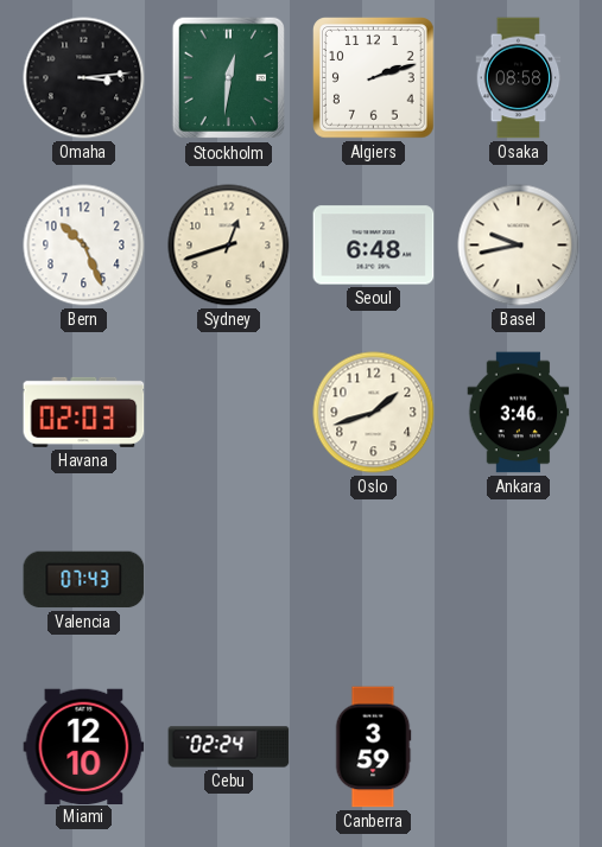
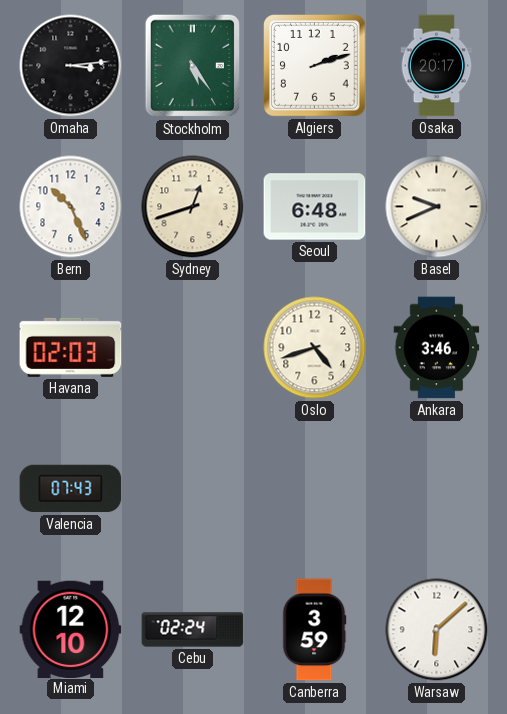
Stockholm: 12:31 -> 5:24 (193, 66)
Osaka: 08:58 -> 20:17 (437, 66)
Basel: 9:43 -> 9:41 (437, 207)
Oslo: 1:42 -> 4:42 (315, 348)
Warsaw: none -> 6:08 (437, 630)
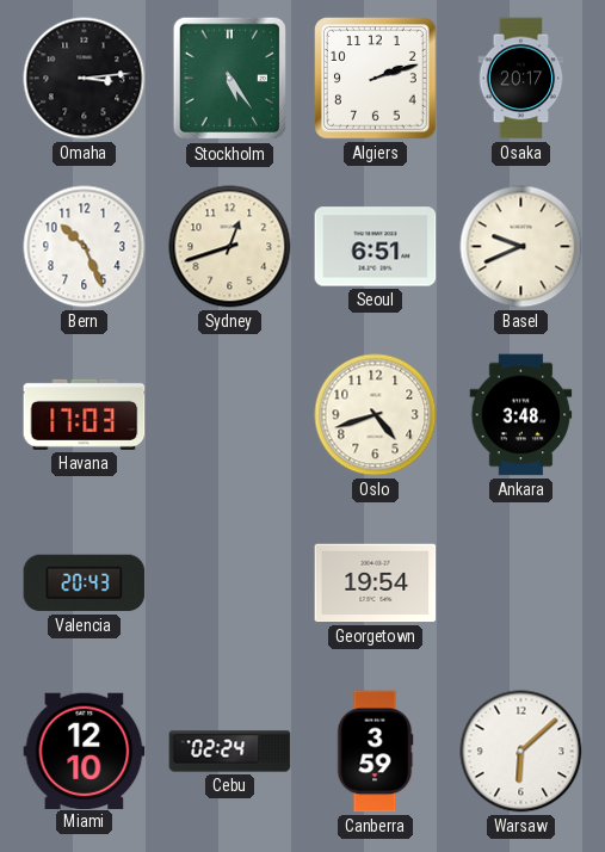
Seoul: 6:48 -> 6:51 (376, 247)
Havana: 02:03 -> 17:03 (85, 414)
Ankara: 3:46 -> 3:48 (521, 415)
Valencia: 07:43 -> 20:43 (85, 584)
Georgetown: none -> 19:54 (376, 584)
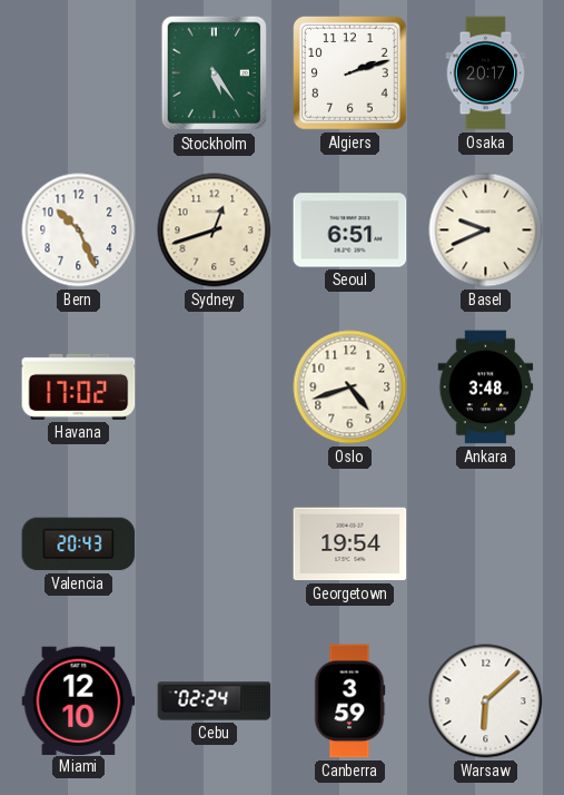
Omaha: 3:14 -> none (85, 79)
Havana: 17:03 -> 17:02 (79, 386)
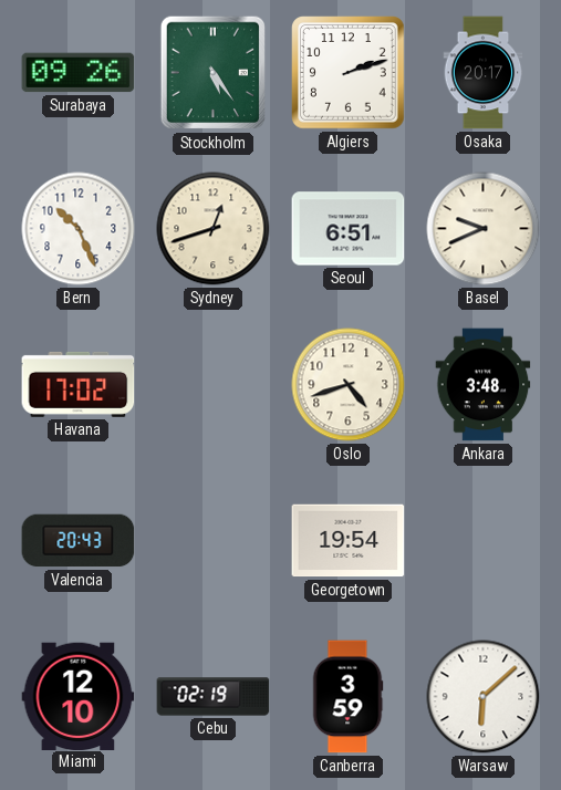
Surabaya: none -> 09:26 (79, 73)
Cebu: 02:24 -> 02:19 (214, 697)
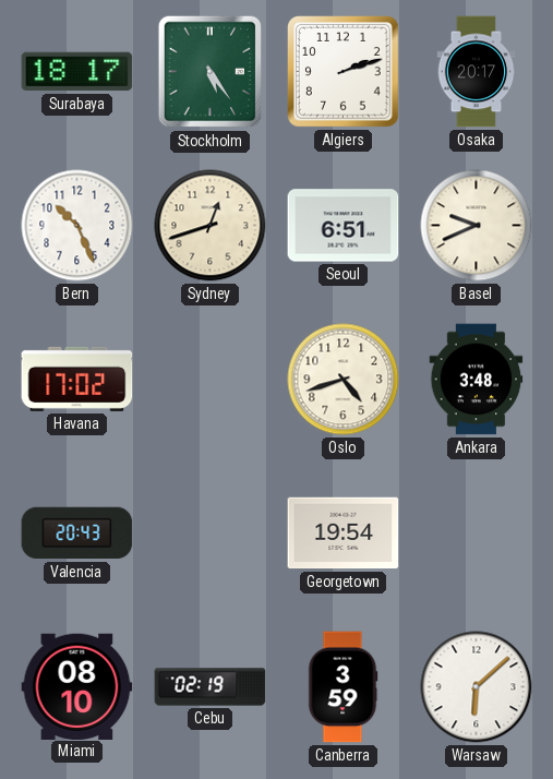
Surabaya: 09:26 -> 18:17 (77, 72)
Miami: 12:10 -> 08:10 (77, 686)
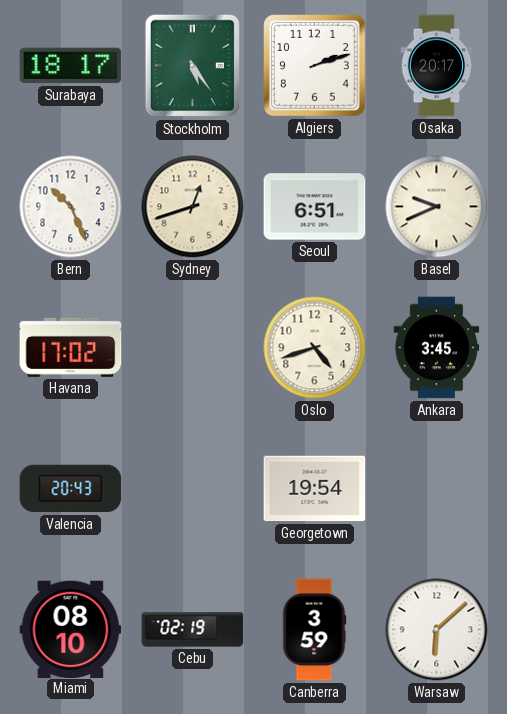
Ankara: 3:48 -> 3:45 (437, 348)
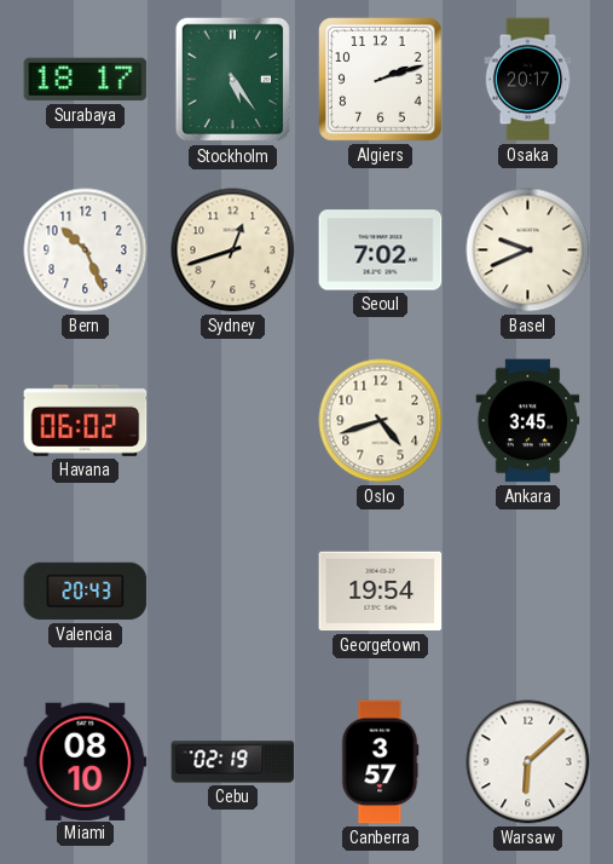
Seoul: 6:51 -> 7:02 (381, 250)
Havana: 17:02 -> 06:02 (86, 420)
Canberra: 3:59 -> 3:57 (380, 762)
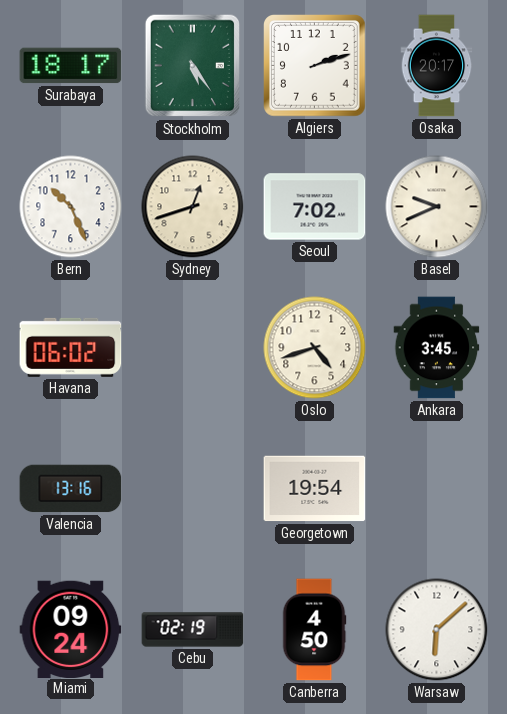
Valencia: 20:43 -> 13:16 (71, 489)
Miami: 08:10 -> 09:24 (71, 629)
Canberra: 3:57 -> 4:50 (314, 630)
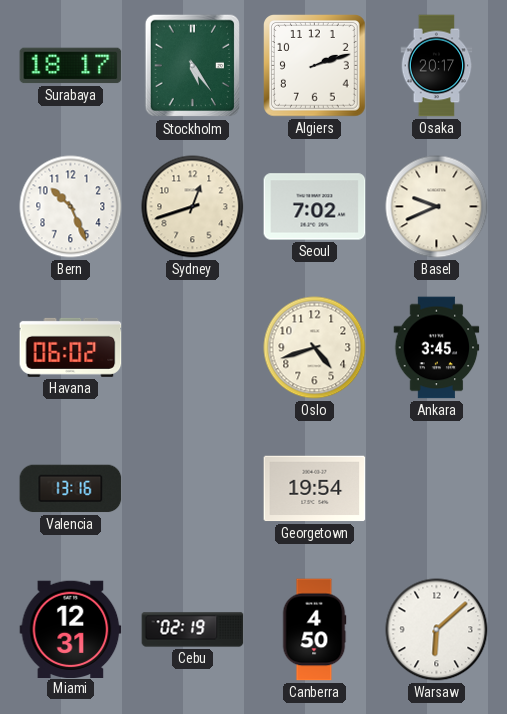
Miami: 09:24 -> 12:31 (71, 629)
